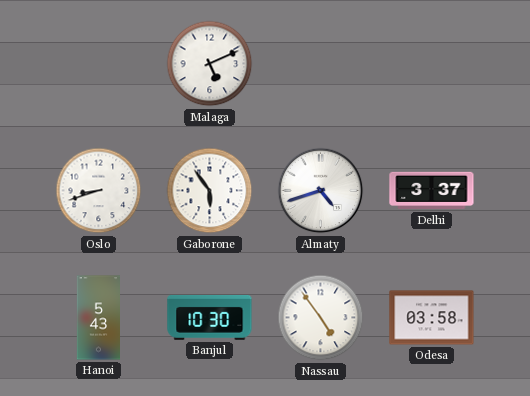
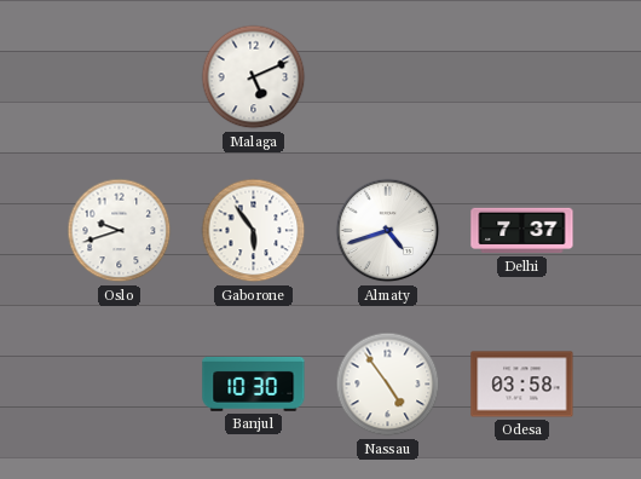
Oslo: 8:42 -> 9:42 (120, 231)
Delhi: 3:37 -> 7:37 (522, 231)
Hanoi: 5:43 -> none (98, 318)
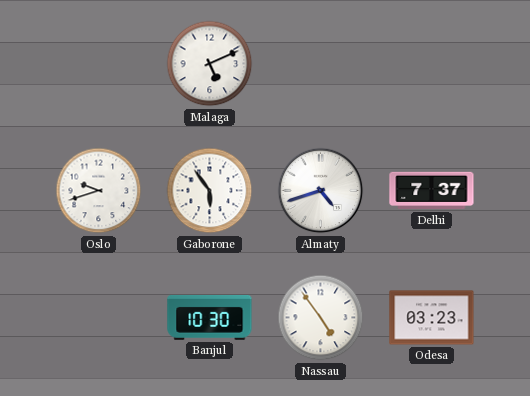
Odesa: 03:58 -> 03:23 (432, 318)
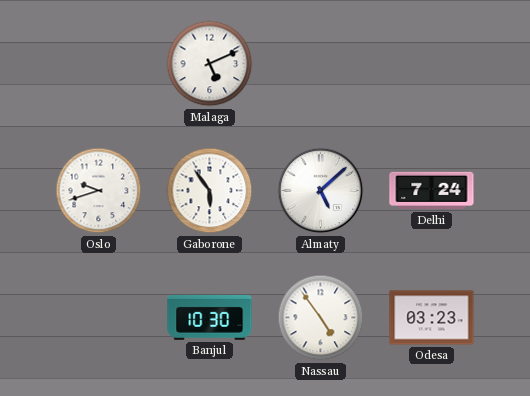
Almaty: 4:42 -> 5:08 (321, 191)
Delhi: 7:37 -> 7:24 (432, 191)
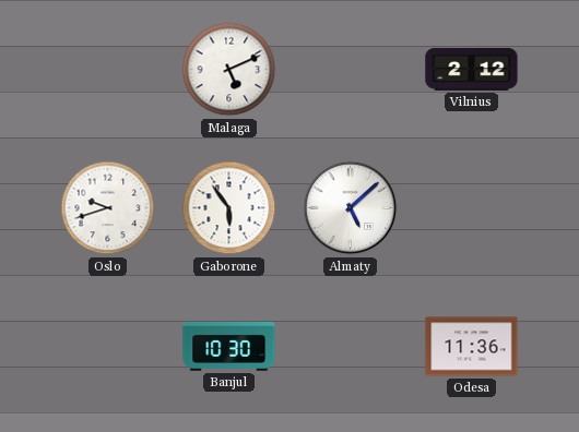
Vilnius: none -> 2:12 (472, 69)
Delhi: 7:24 -> none (432, 191)
Nassau: 4:54 -> none (321, 318)
Odesa: 03:23 -> 11:36 (472, 347)
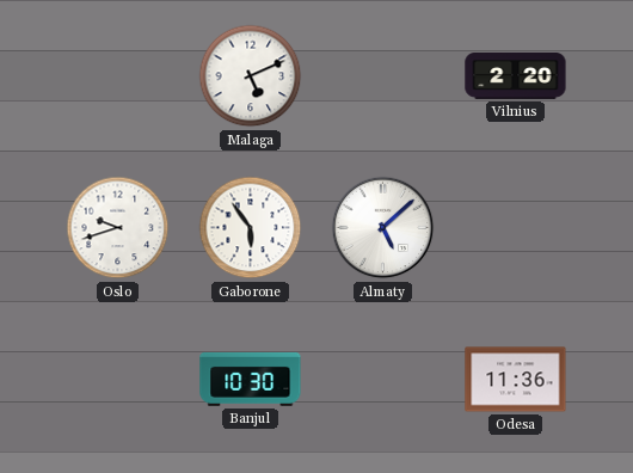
Vilnius: 2:12 -> 2:20 (516, 75)
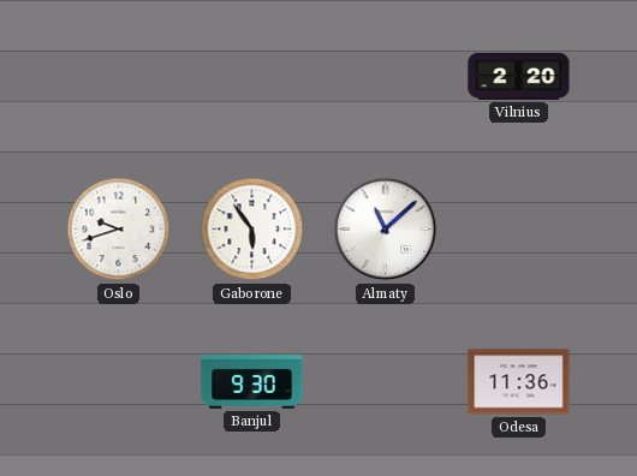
Malaga: 5:11 -> none (251, 76)
Almaty: 5:08 -> 11:08 (386, 230)
Banjul: 10:30 -> 9:30 (252, 381)
